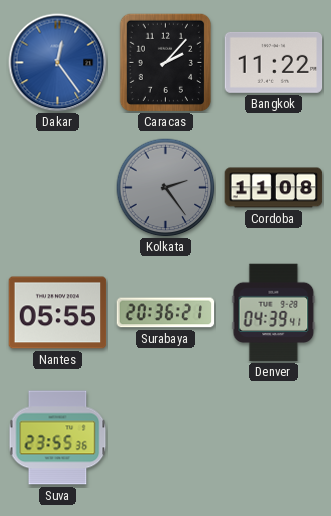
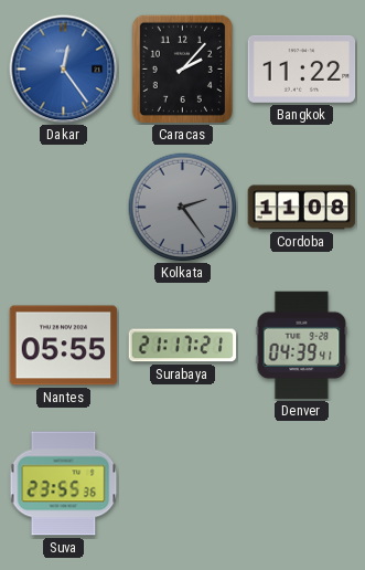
Surabaya: 20:36 -> 21:17 (183, 346)
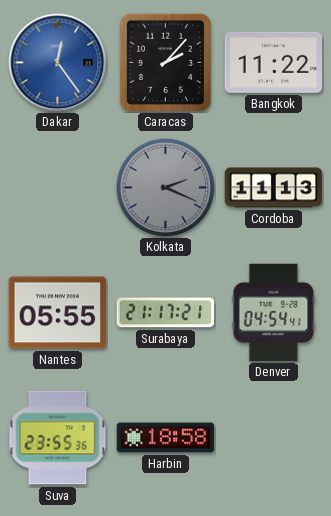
Kolkata: 2:24 -> 2:19 (166, 188)
Cordoba: 11:08 -> 11:13 (274, 188)
Denver: 04:39 -> 04:54 (274, 313)
Harbin: none -> 18:58 (166, 438)
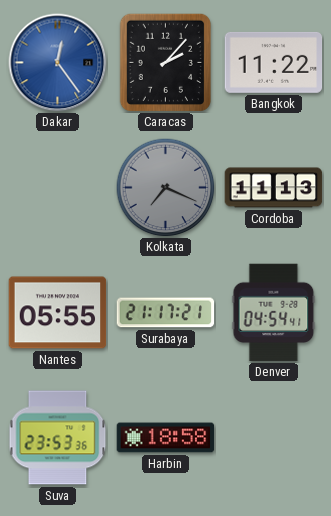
Kolkata: 2:19 -> 7:19 (166, 188)
Suva: 23:55 -> 23:53 (58, 438)
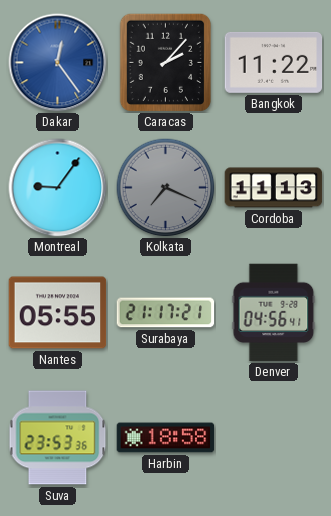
Montreal: none -> 9:06 (58, 188)
Denver: 04:54 -> 04:56 (274, 313)
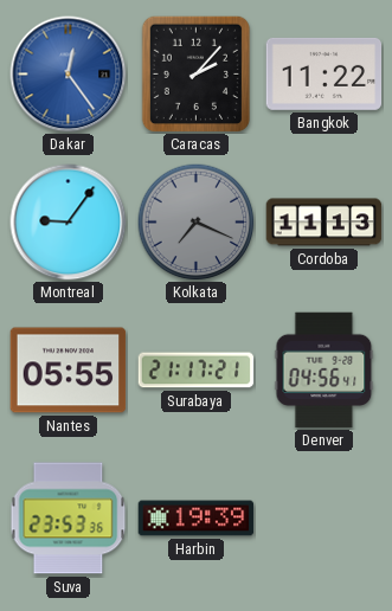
Harbin: 18:58 -> 19:39 (197, 519)
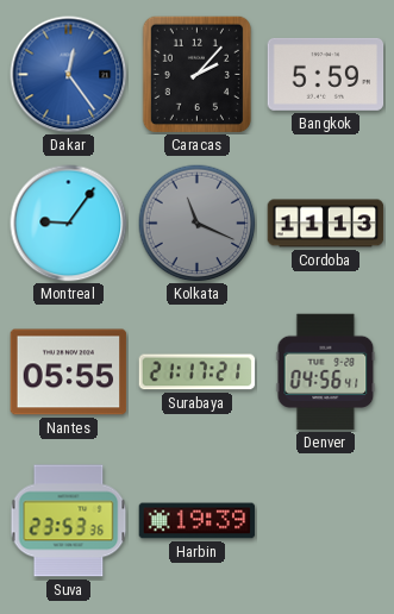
Bangkok: 11:22 -> 5:59 (326, 74)
Kolkata: 7:19 -> 11:19 (198, 224)
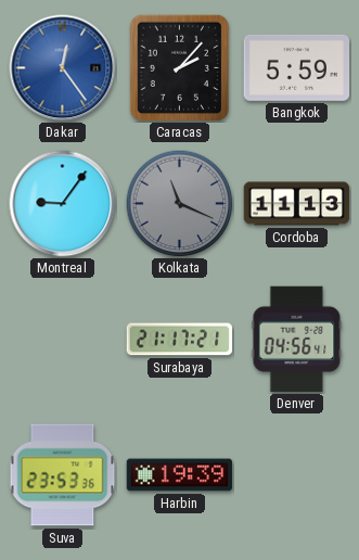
Nantes: 05:55 -> none (69, 372)
